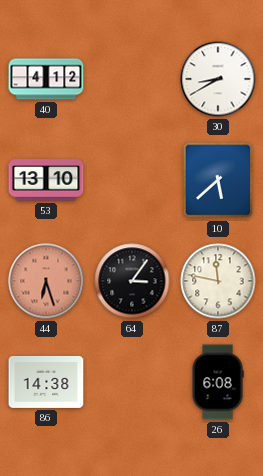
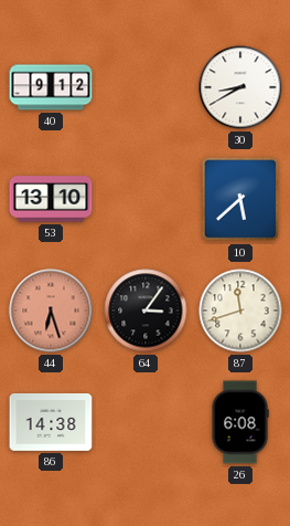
40: 4:12 -> 9:12 (51, 87)
87: 11:47 -> 11:42 (240, 311)
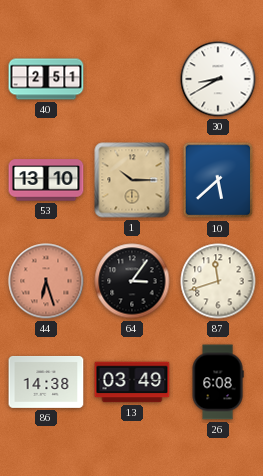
40: 9:12 -> 2:51 (46, 79)
1: none -> 10:15 (132, 180)
13: none -> 03:49 (132, 382)
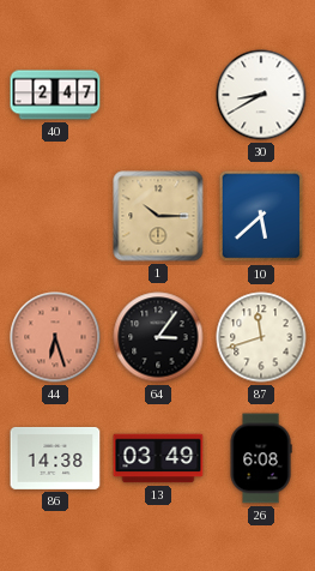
40: 2:51 -> 2:47 (55, 95)
53: 13:10 -> none (46, 180)
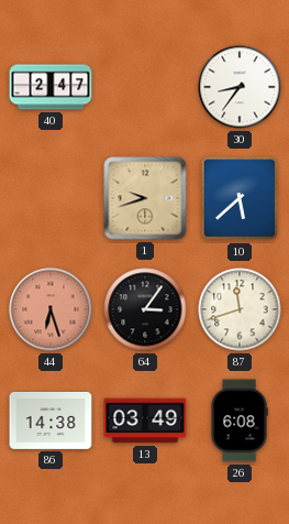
30: 8:40 -> 8:36 (240, 87)
1: 10:15 -> 9:42 (145, 198)
